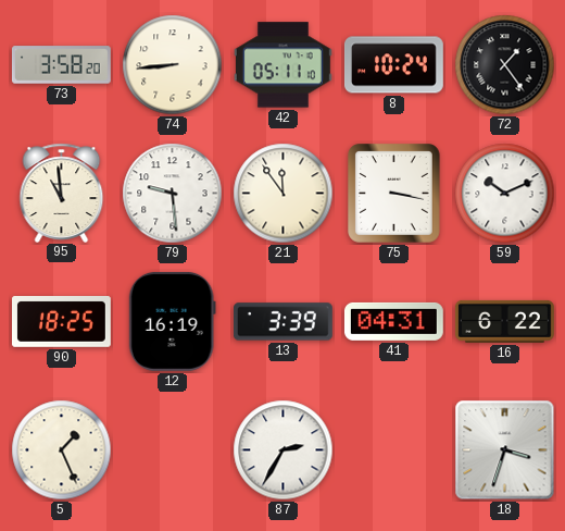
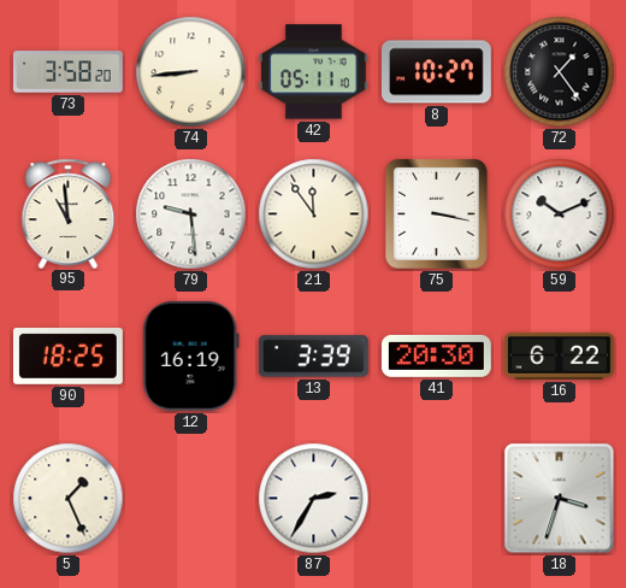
8: 10:24 -> 10:27 (436, 72)
41: 04:31 -> 20:30 (436, 355)
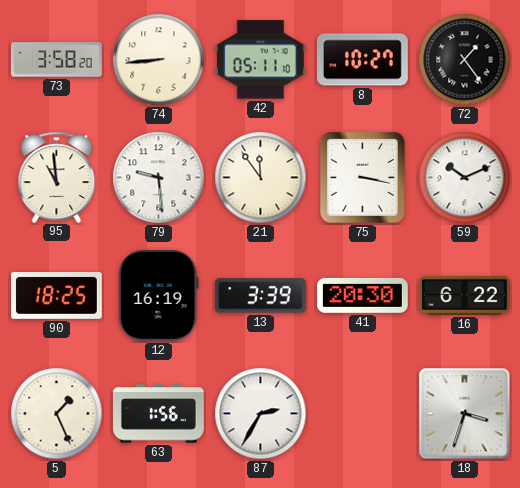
63: none -> 1:56 (158, 414)
